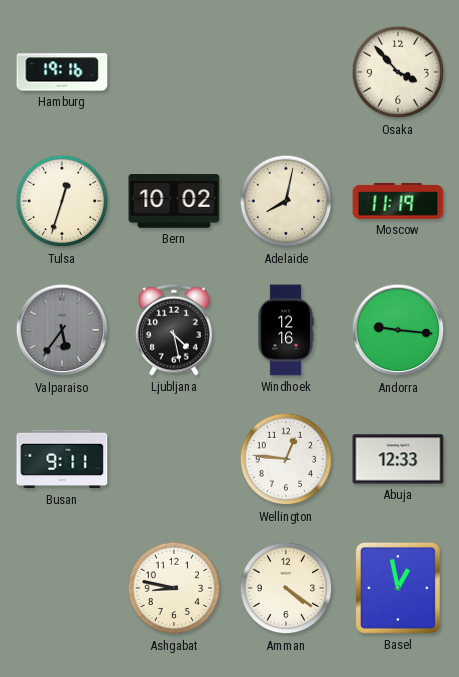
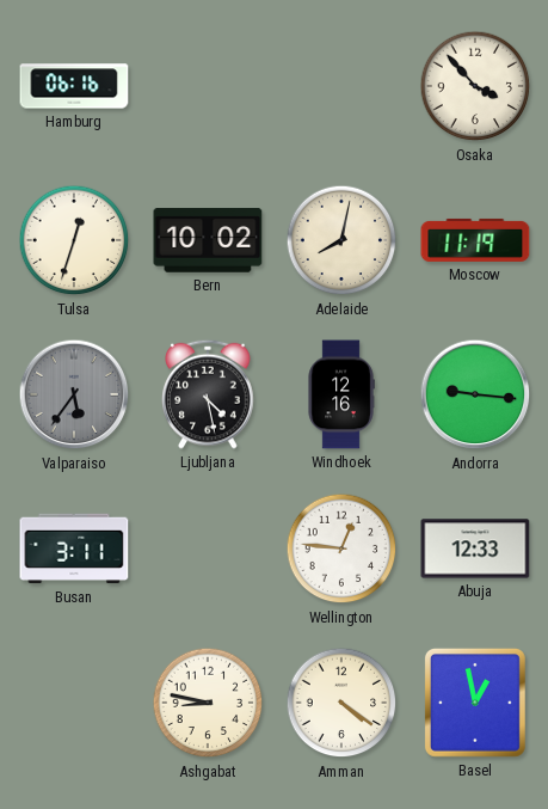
Hamburg: 19:16 -> 06:16 (74, 86)
Busan: 9:11 -> 3:11 (74, 548)
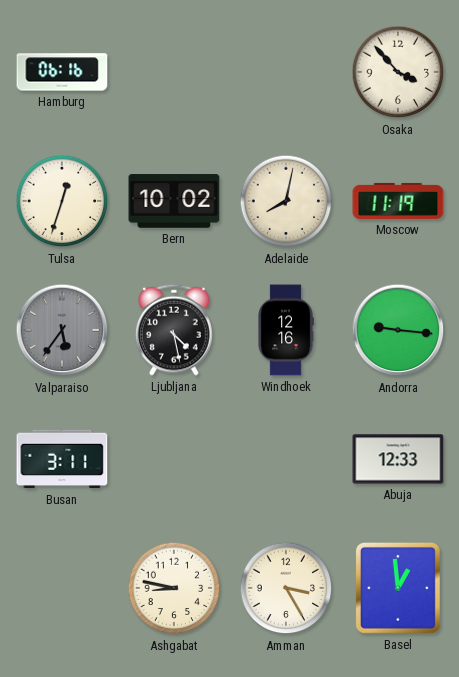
Wellington: 12:46 -> none (341, 548)
Amman: 4:21 -> 3:25 (286, 588)
Basel: 12:58 -> 12:59 (398, 588)
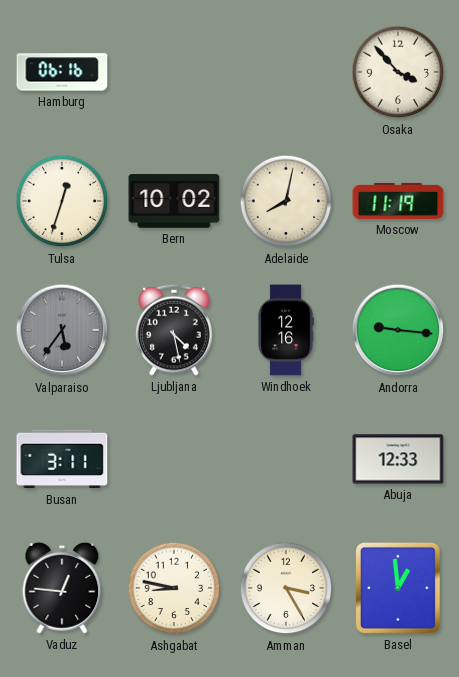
Vaduz: none -> 12:46 (62, 588)
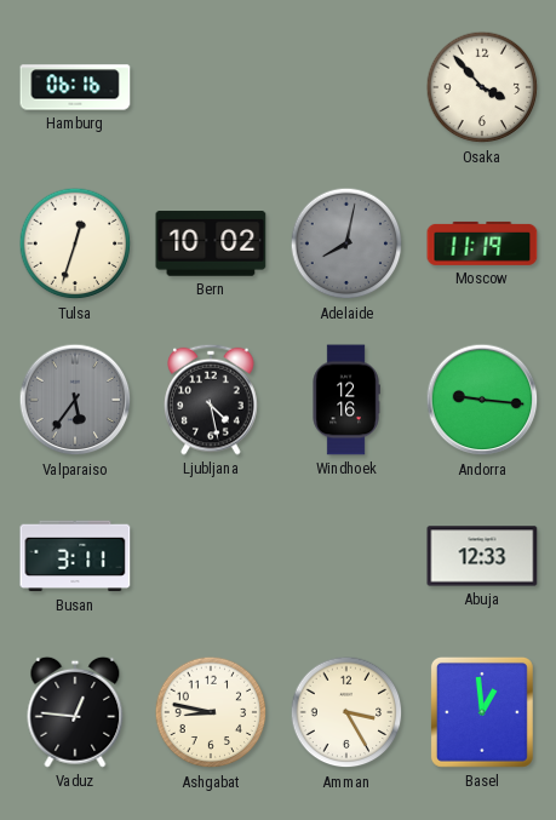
Adelaide dial: cream -> grey (346, 243)
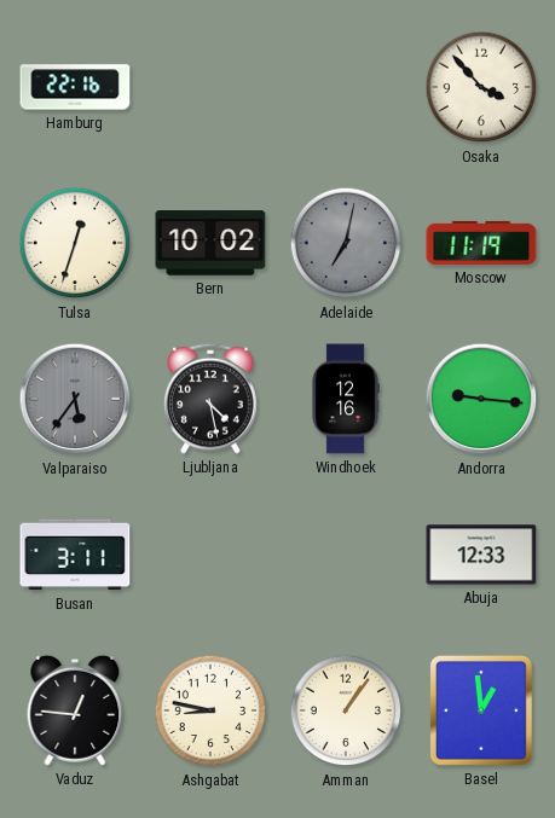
Hamburg: 06:16 -> 22:16 (75, 87)
Adelaide: 8:02 -> 7:02 (346, 243)
Amman: 3:25 -> 1:06 (346, 710)
